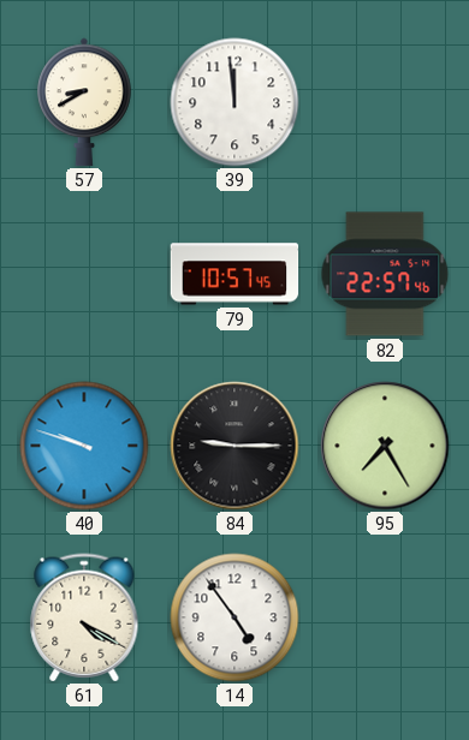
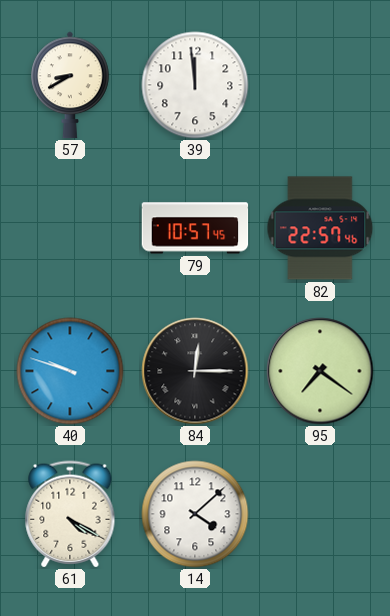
84: 9:15 -> 12:15 (195, 371)
95: 7:25 -> 7:21 (320, 371)
14: 4:54 -> 4:08 (195, 514)
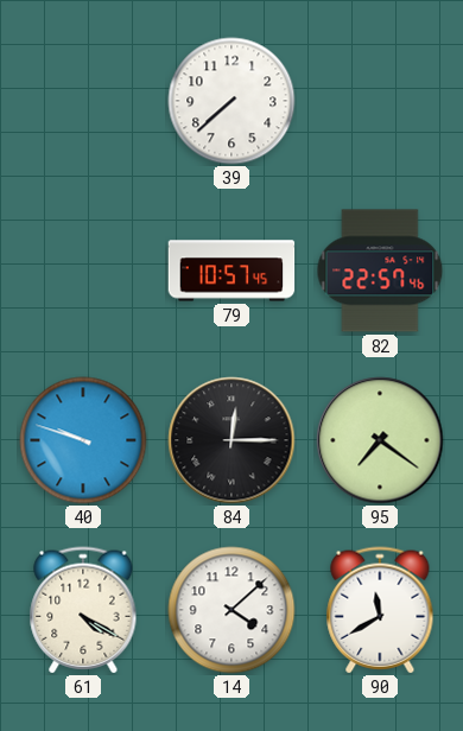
57: 8:40 -> none (70, 85)
39: 11:59 -> 7:38 (231, 101)
90: none -> 11:40 (380, 610)
